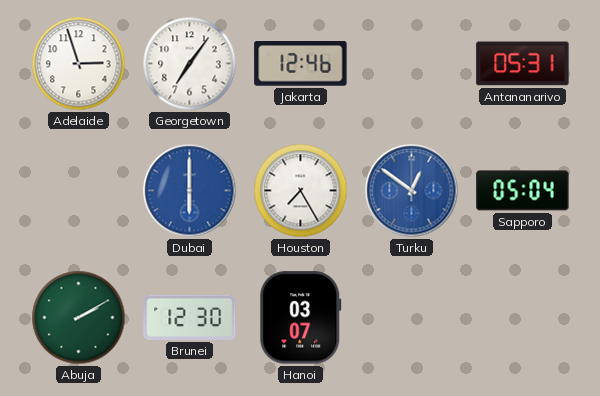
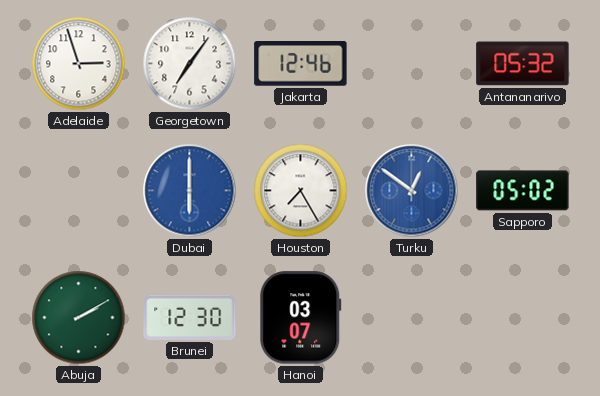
Antananarivo: 05:31 -> 05:32 (523, 64)
Sapporo: 05:04 -> 05:02 (523, 191)
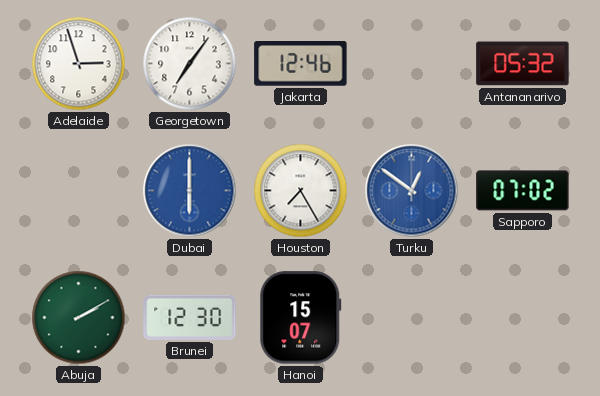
Sapporo: 05:02 -> 07:02 (523, 191)
Hanoi: 03:07 -> 15:07 (301, 318)
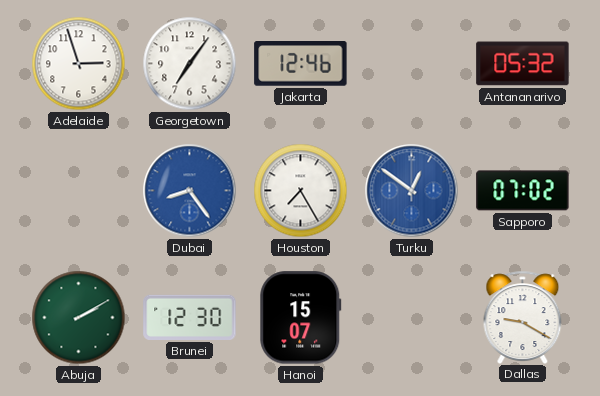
Dubai: 6:00 -> 8:24 (190, 191)
Dallas: none -> 9:20 (523, 317)
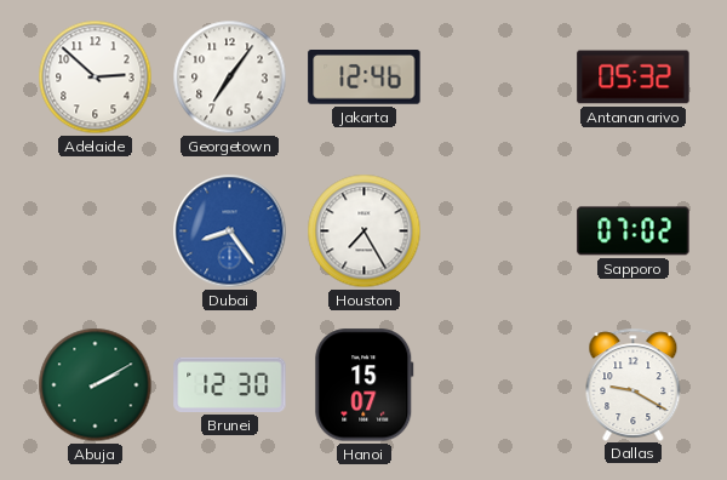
Adelaide: 2:57 -> 2:52 (96, 78)
Turku: 12:51 -> none (412, 191)
